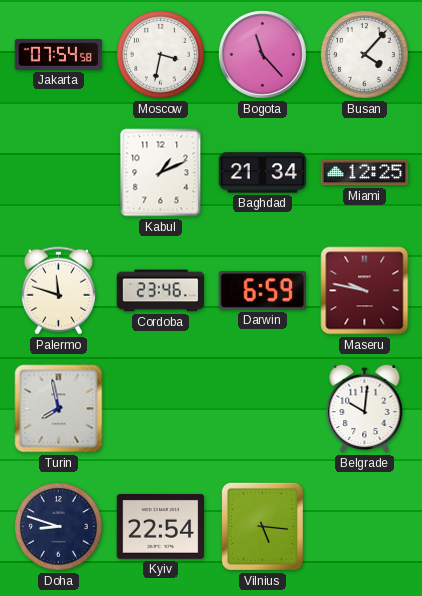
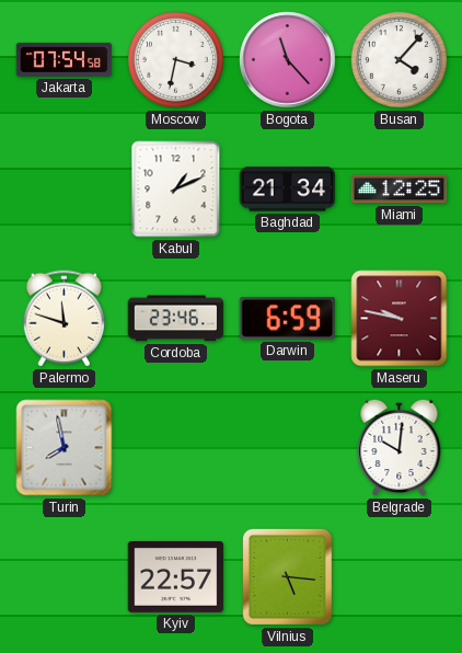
Doha: 8:48 -> none (59, 527)
Kyiv: 22:54 -> 22:57 (176, 576)
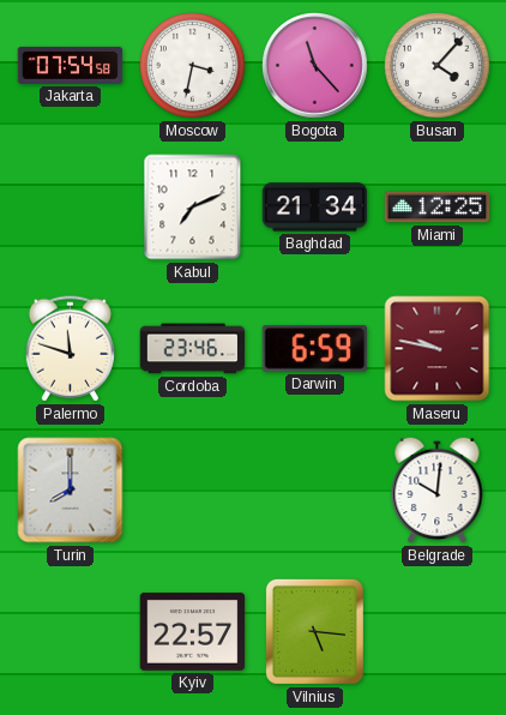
Kabul: 1:11 -> 7:11 (193, 208)
Turin: 7:58 -> 8:00 (71, 491)
